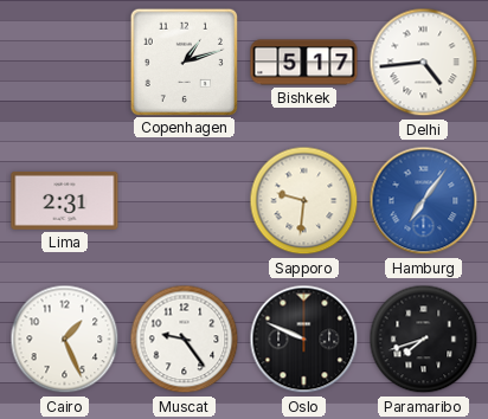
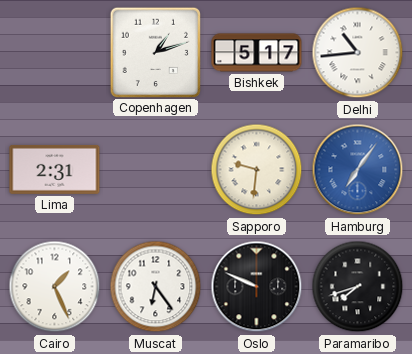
Delhi: 4:44 -> 10:44 (358, 53)
Muscat: 9:24 -> 6:24 (156, 287)
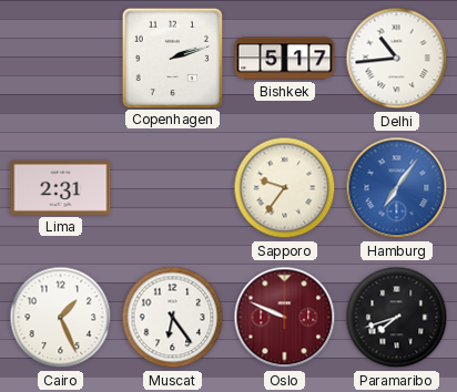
Copenhagen: 1:12 -> 2:12 (172, 58)
Sapporo: 9:31 -> 9:36 (285, 188)
Oslo dial: black -> burgundy (285, 318)
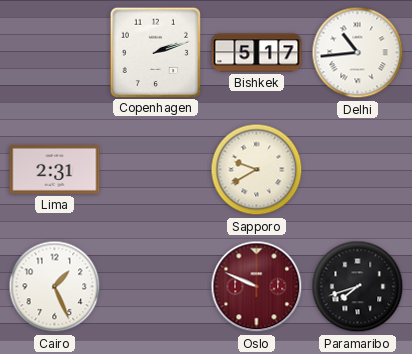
Sapporo: 9:36 -> 9:40 (257, 170)
Hamburg: 7:06 -> none (397, 188)
Muscat: 6:24 -> none (173, 318)
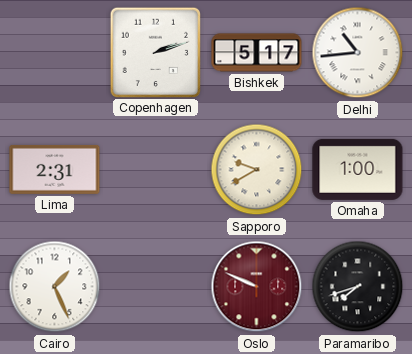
Omaha: none -> 1:00 (358, 169)
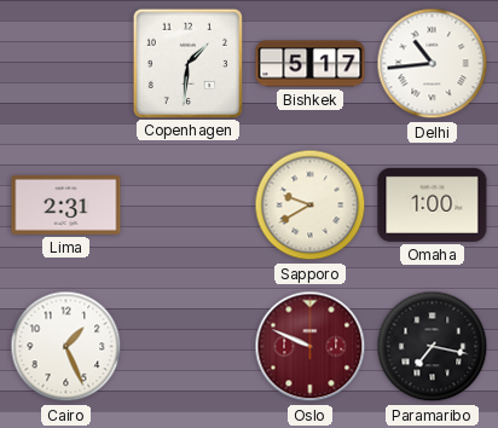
Copenhagen: 2:12 -> 1:31 (187, 63)
Paramaribo: 7:42 -> 7:17 (433, 347)
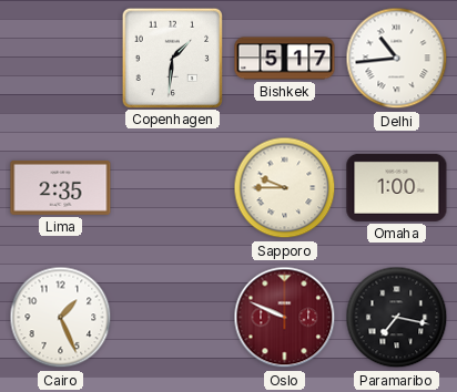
Lima: 2:31 -> 2:35 (61, 187)
Sapporo: 9:40 -> 9:45 (285, 188)
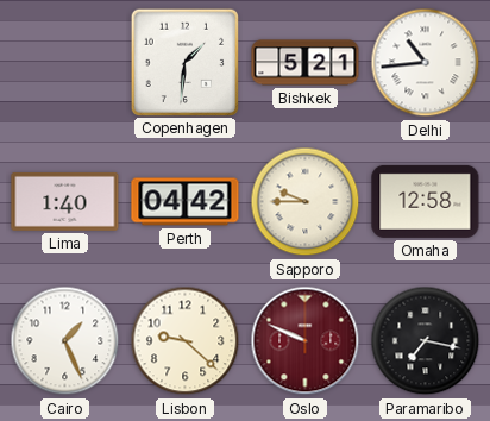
Bishkek: 5:17 -> 5:21 (306, 63)
Lima: 2:35 -> 1:40 (65, 201)
Perth: none -> 04:42 (186, 202)
Omaha: 1:00 -> 12:58 (426, 201)
Lisbon: none -> 9:22 (186, 341)
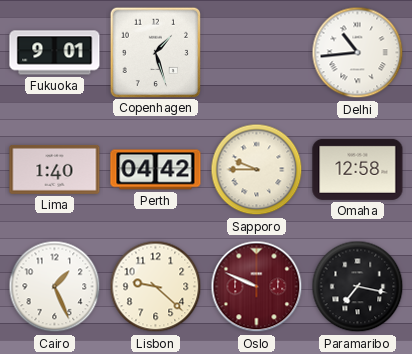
Fukuoka: none -> 9:01 (55, 53)
Copenhagen: 1:31 -> 1:27 (155, 52)
Bishkek: 5:21 -> none (306, 63)
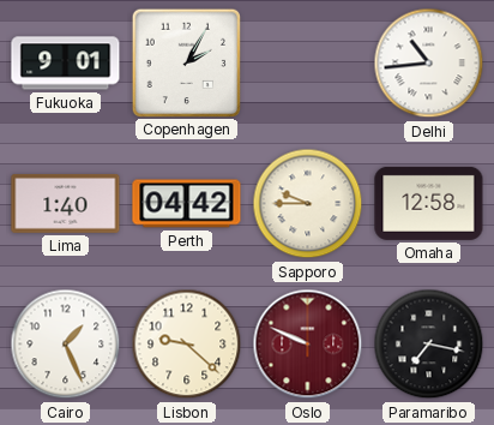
Copenhagen: 1:27 -> 2:05 (186, 62)
